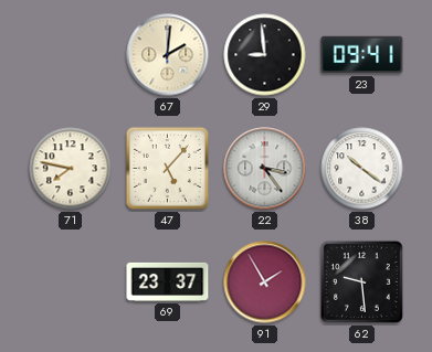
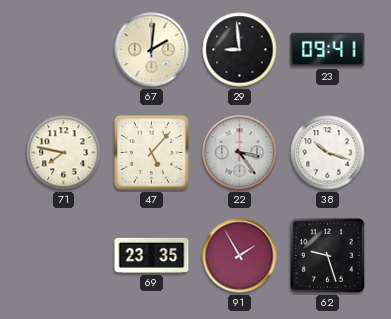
38: 10:21 -> 10:18 (328, 153)
69: 23:37 -> 23:35 (152, 255)
62: 9:29 -> 9:27 (327, 255)
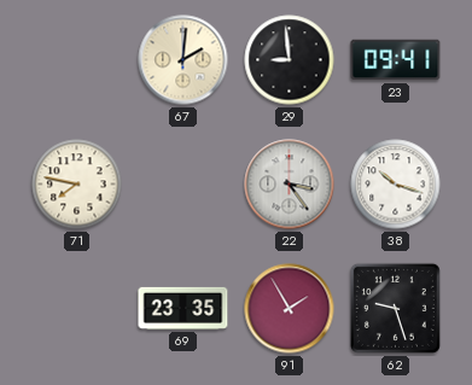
47: 5:07 -> none (151, 152)
